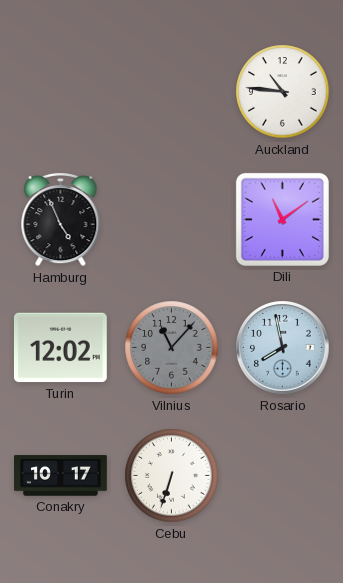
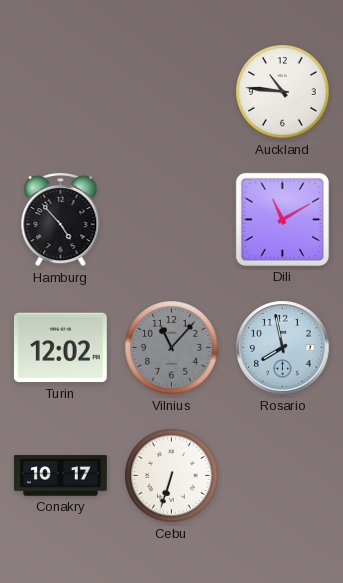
Hamburg: 4:56 -> 4:53 (61, 220)
Dili: 11:09 -> 11:10 (282, 219)
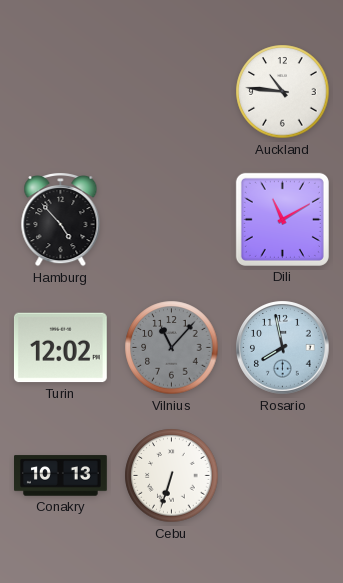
Conakry: 10:17 -> 10:13 (61, 476)
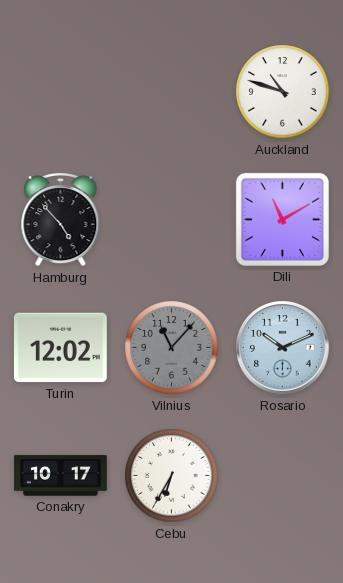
Auckland: 10:46 -> 10:48 (283, 92)
Rosario: 7:58 -> 10:11 (283, 348)
Conakry: 10:13 -> 10:17 (61, 476)
Cebu: 6:33 -> 6:35 (172, 476)
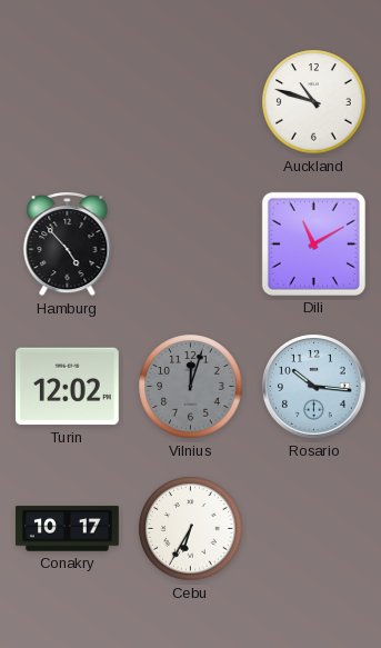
Vilnius: 11:07 -> 12:03 (191, 387)
Rosario: 10:11 -> 10:16 (314, 387)
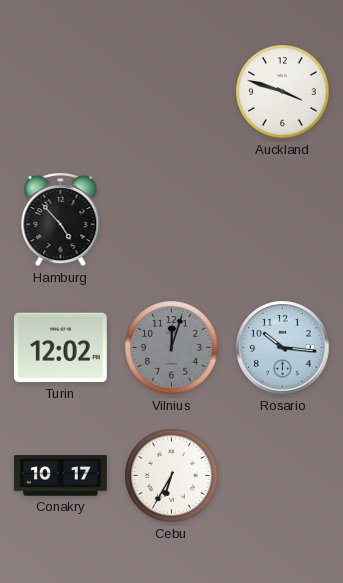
Auckland: 10:48 -> 3:48 (283, 92)
Dili: 11:10 -> none (313, 243)
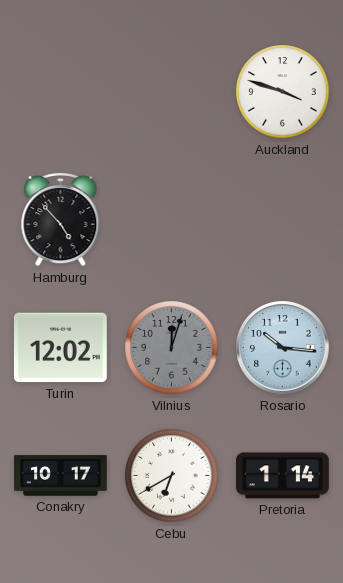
Cebu: 6:35 -> 6:40 (172, 476)
Pretoria: none -> 1:14 (283, 476)
